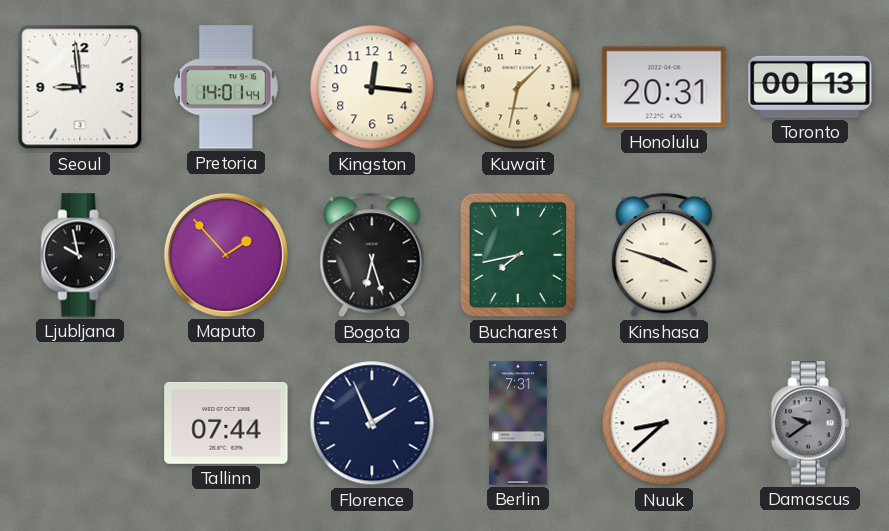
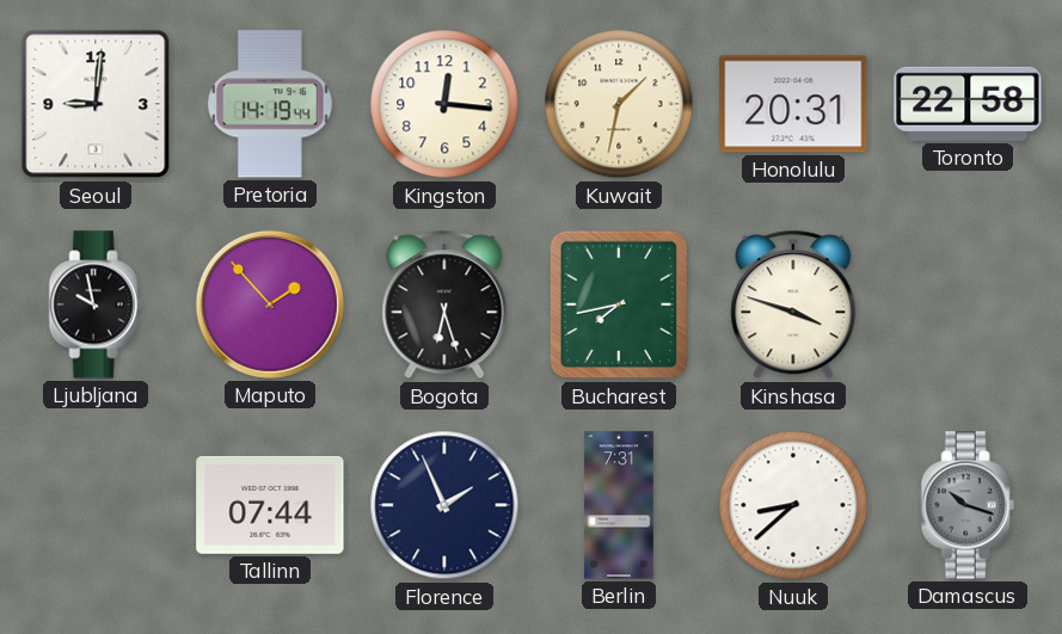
Seoul: 8:59 -> 9:01 (96, 104)
Pretoria: 14:01 -> 14:19 (270, 104)
Toronto: 00:13 -> 22:58 (968, 104)
Damascus: 9:39 -> 10:18 (968, 505)
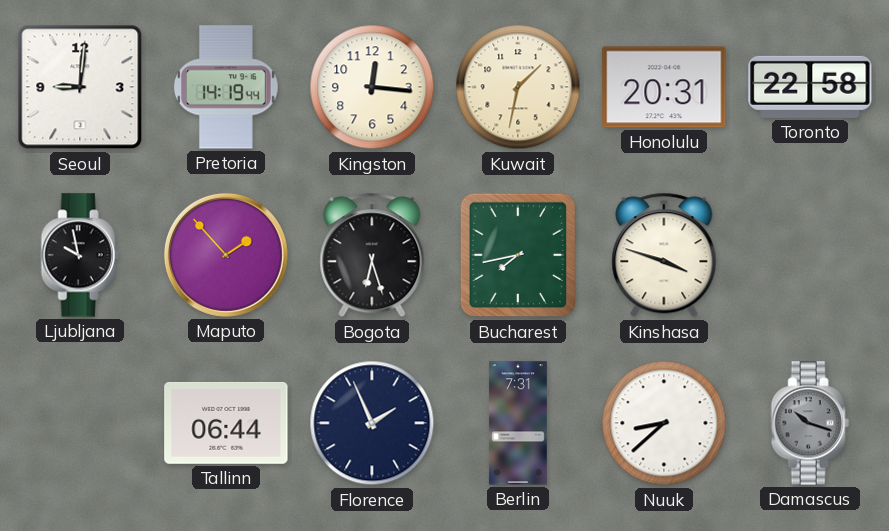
Tallinn: 07:44 -> 06:44 (226, 423)
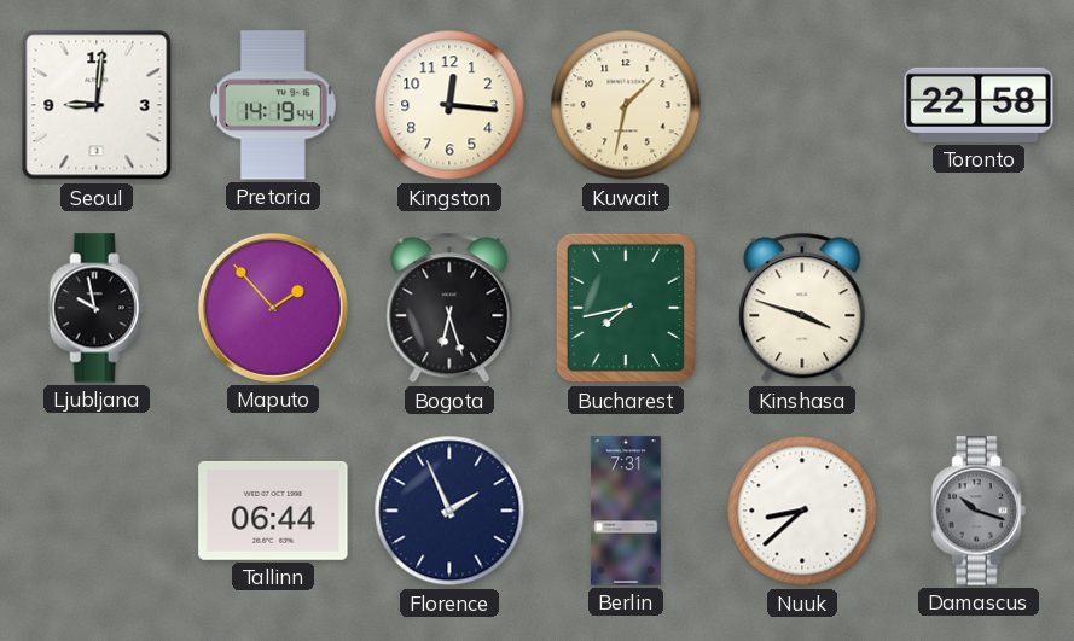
Honolulu: 20:31 -> none (664, 87)
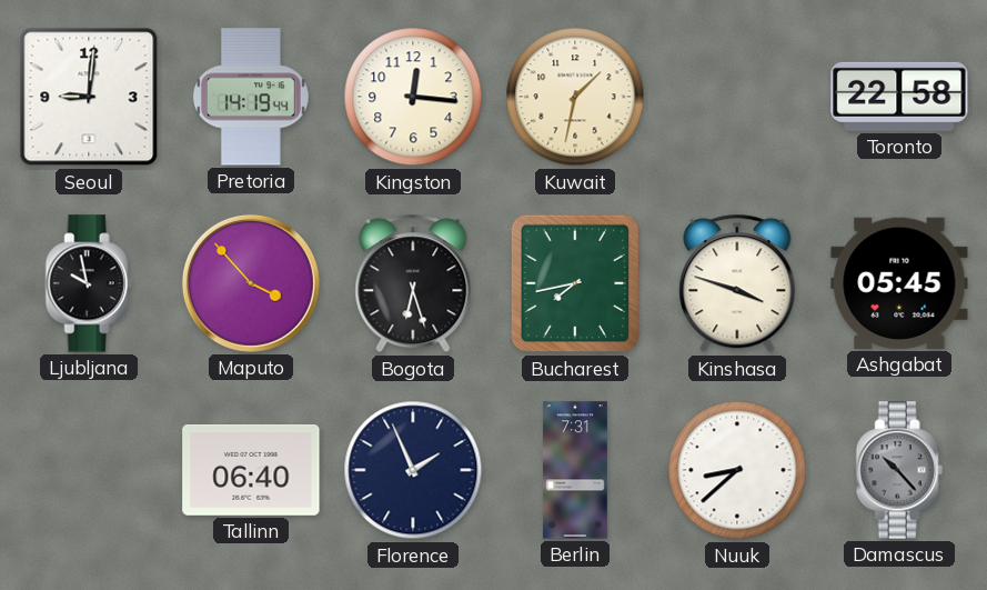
Maputo: 1:53 -> 3:53 (251, 283)
Ashgabat: none -> 05:45 (899, 283)
Tallinn: 06:44 -> 06:40 (251, 470)
Damascus: 10:18 -> 10:23 (899, 470)
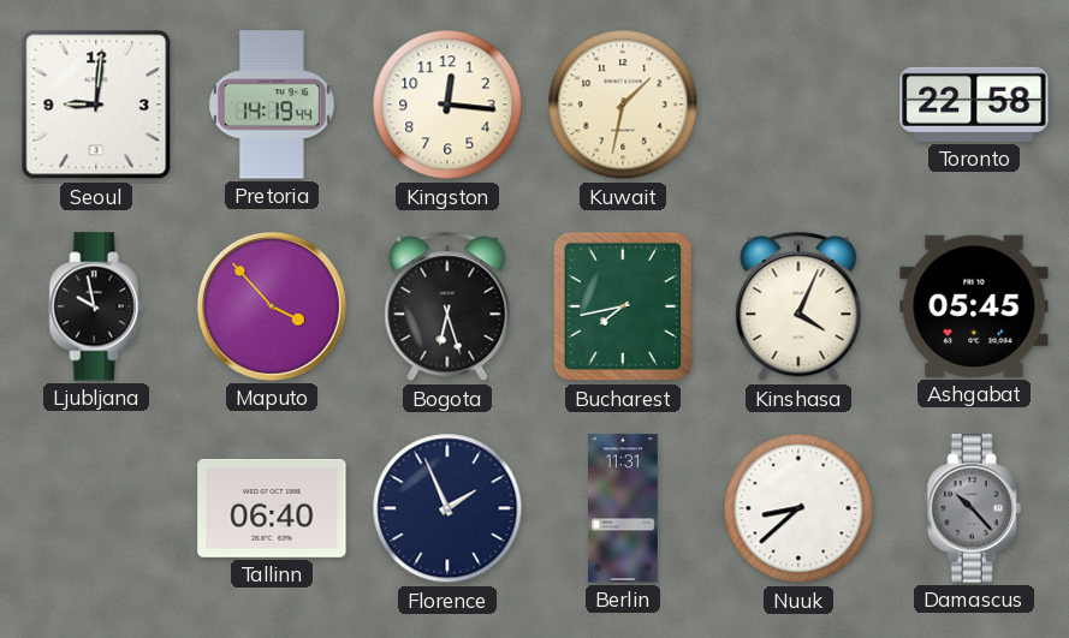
Kinshasa: 3:48 -> 4:04 (798, 306)
Berlin: 7:31 -> 11:31 (623, 508)
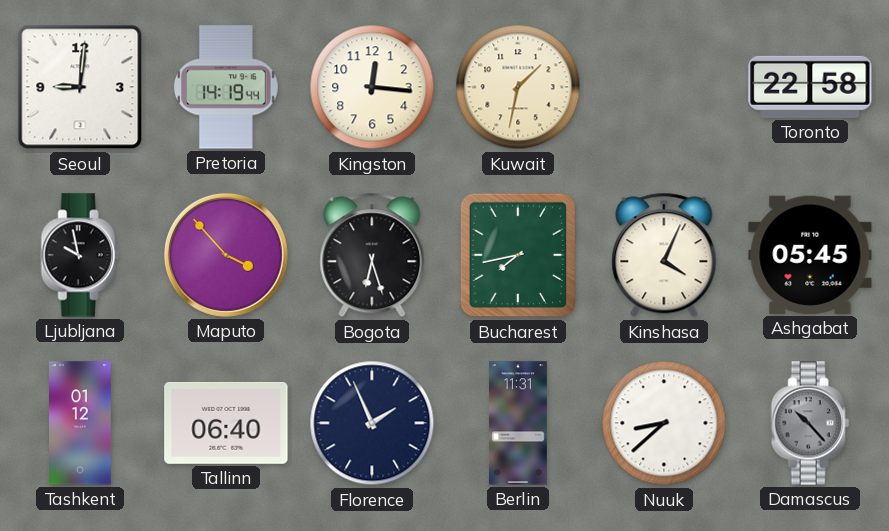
Tashkent: none -> 01:12 (81, 423)
